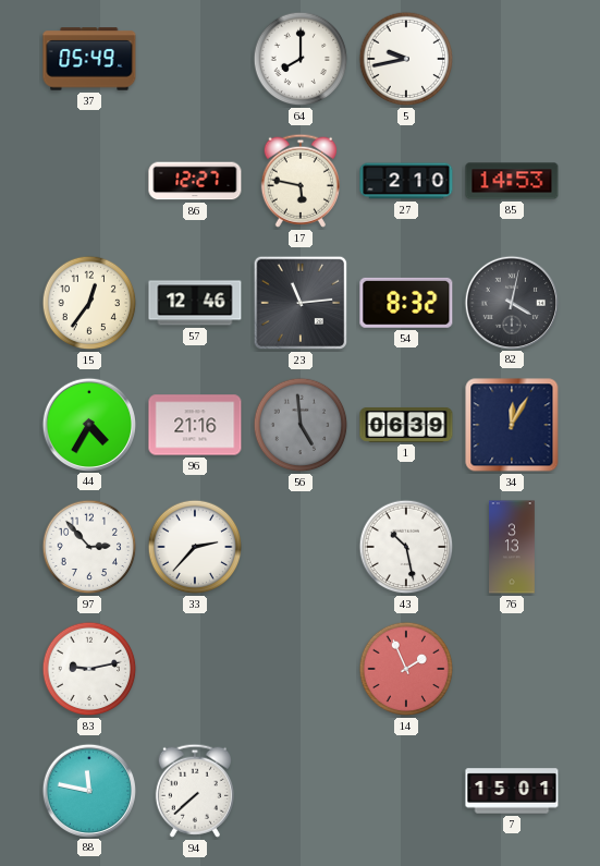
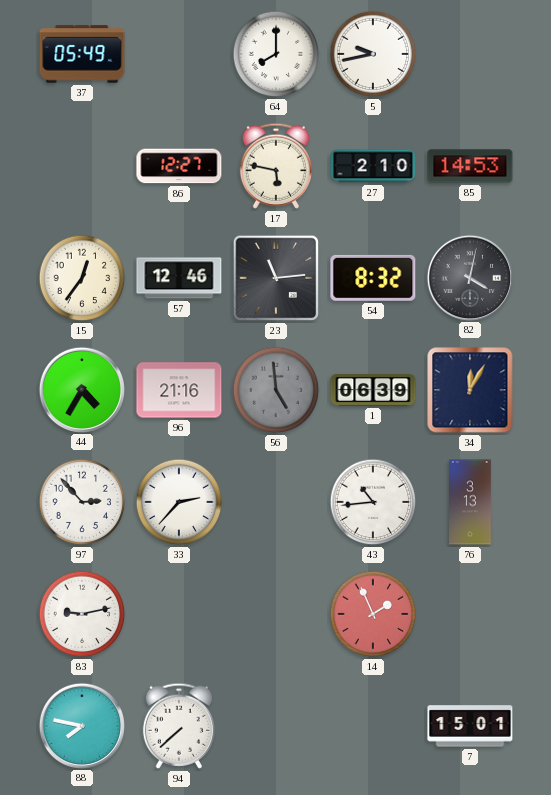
43: 10:28 -> 10:44 (373, 502)
88: 11:47 -> 7:47 (81, 725)
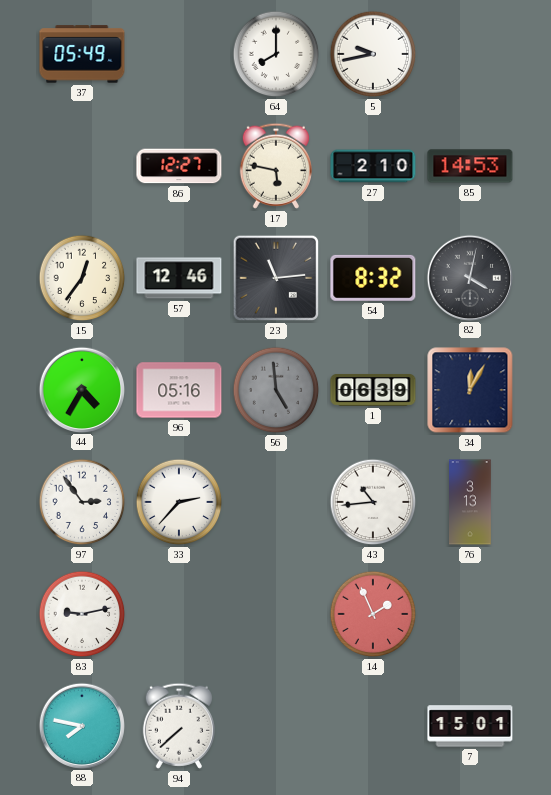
96: 21:16 -> 05:16 (179, 390)
97: 2:53 -> 2:54 (82, 502)
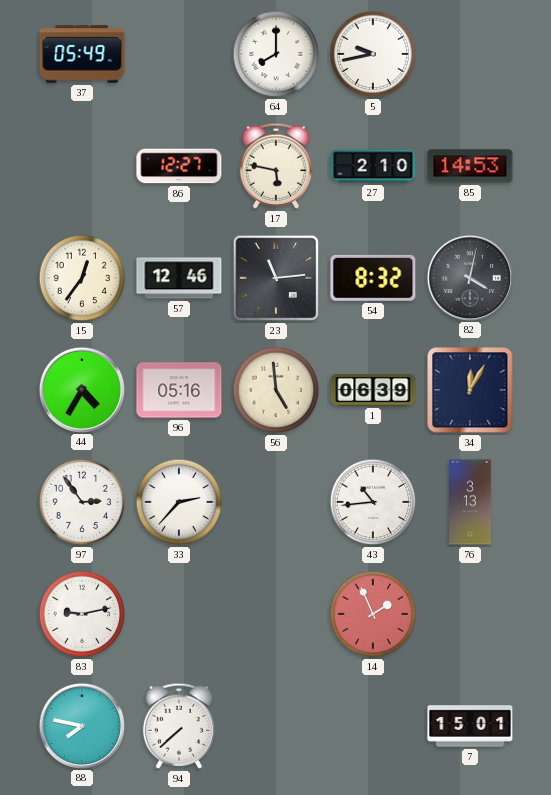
56 dial: grey -> cream (276, 390)
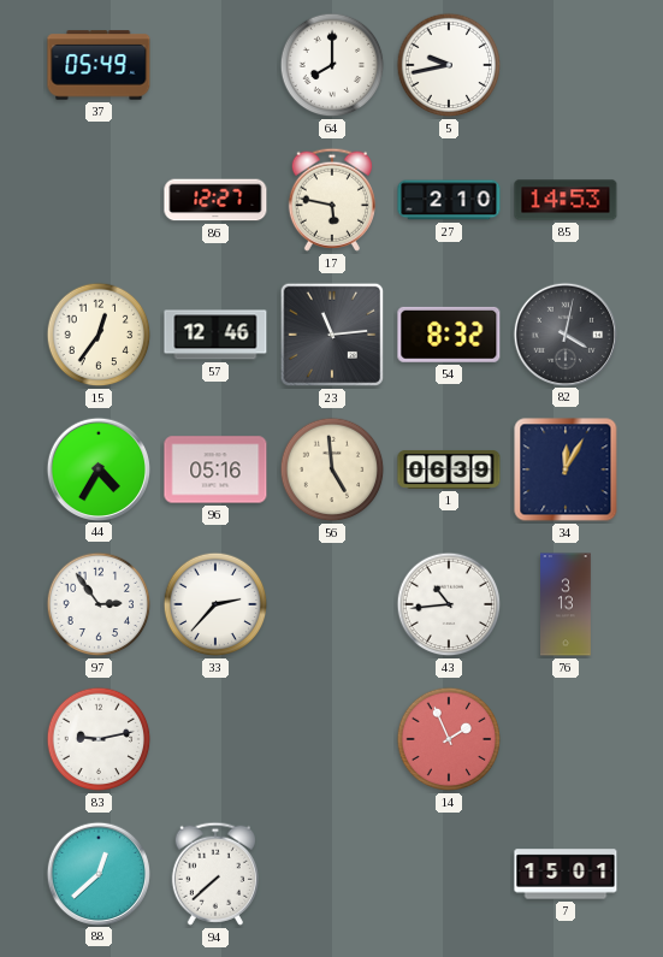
88: 7:47 -> 12:38 (97, 873)
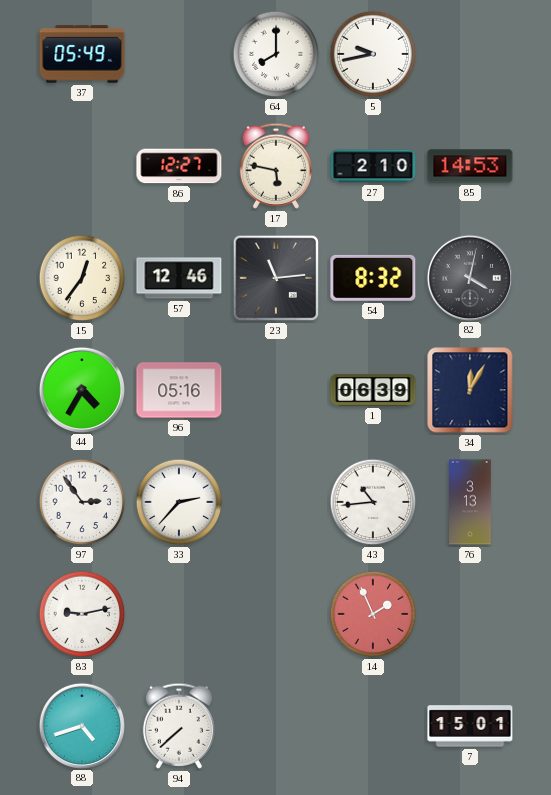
56: 4:59 -> none (332, 469)
88: 12:38 -> 4:42 (81, 725)
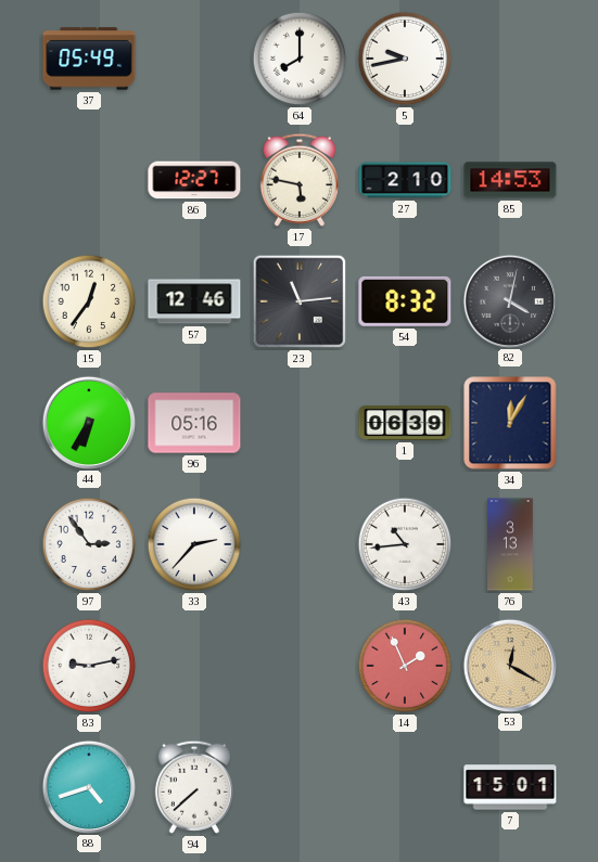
44: 4:35 -> 6:35 (88, 422)
53: none -> 12:20 (509, 665)
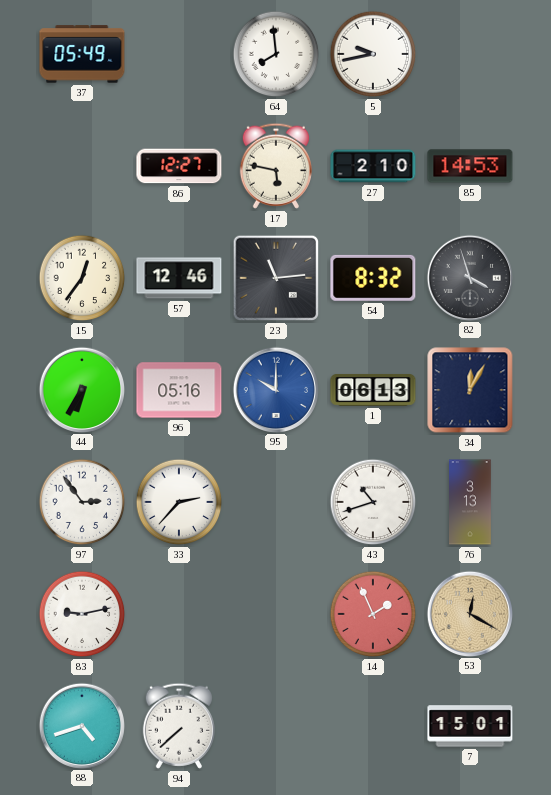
64: 8:00 -> 7:59 (276, 54)
82: 4:02 -> 3:57 (469, 277)
95: none -> 10:00 (275, 389)
1: 06:39 -> 06:13 (373, 390)
43: 10:44 -> 10:42 (373, 502)
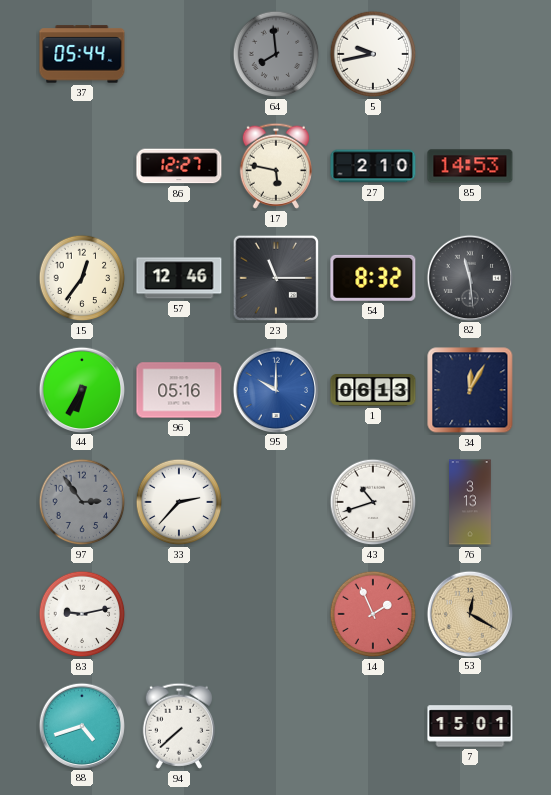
37: 05:49 -> 05:44 (82, 54)
64 dial: white -> grey (276, 54)
23: 11:14 -> 11:15 (276, 278)
82: 3:57 -> 11:29 (469, 277)
97 dial: white -> grey (82, 502)
